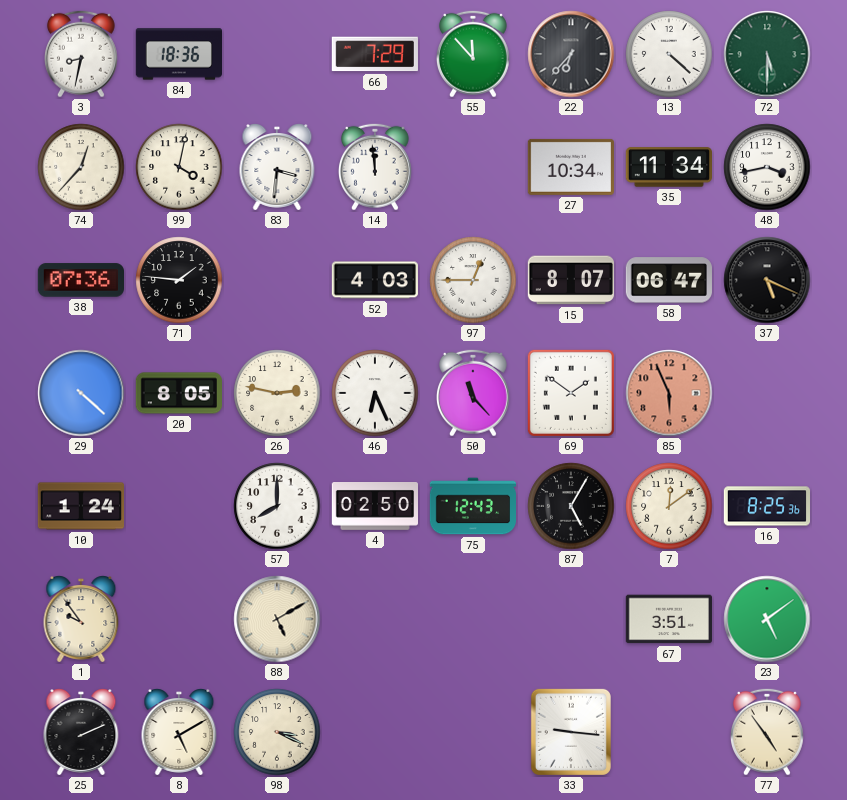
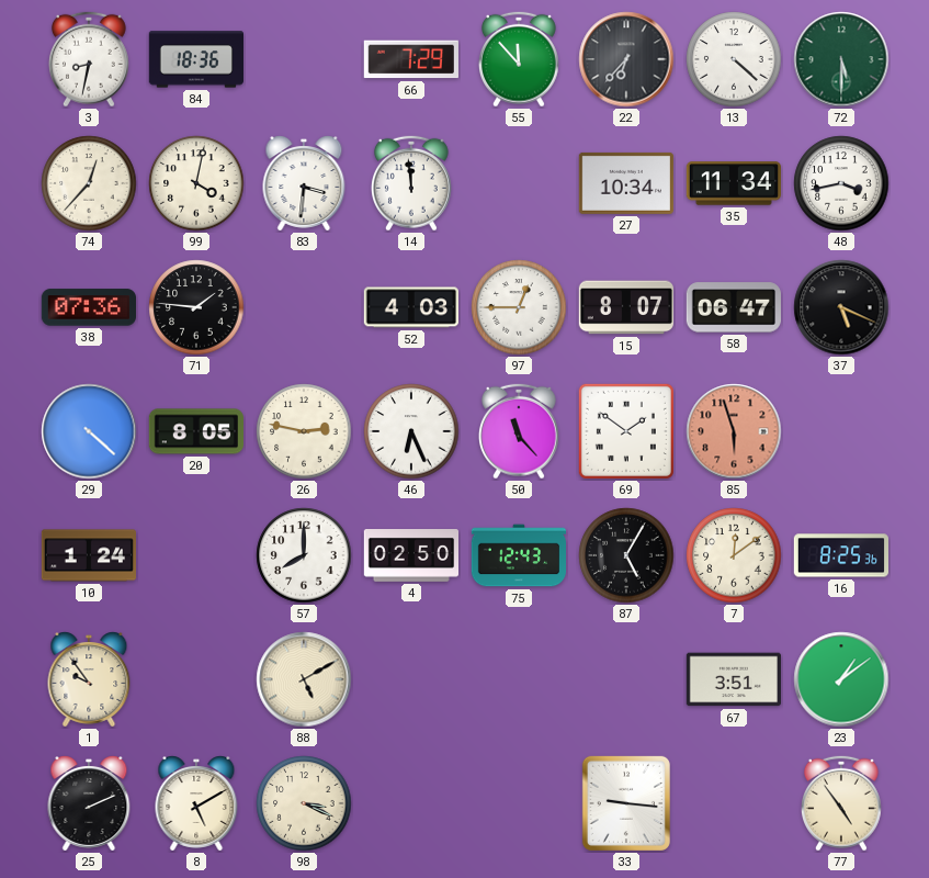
85: 5:56 -> 5:57 (734, 431)
23: 5:09 -> 1:09 (841, 679)
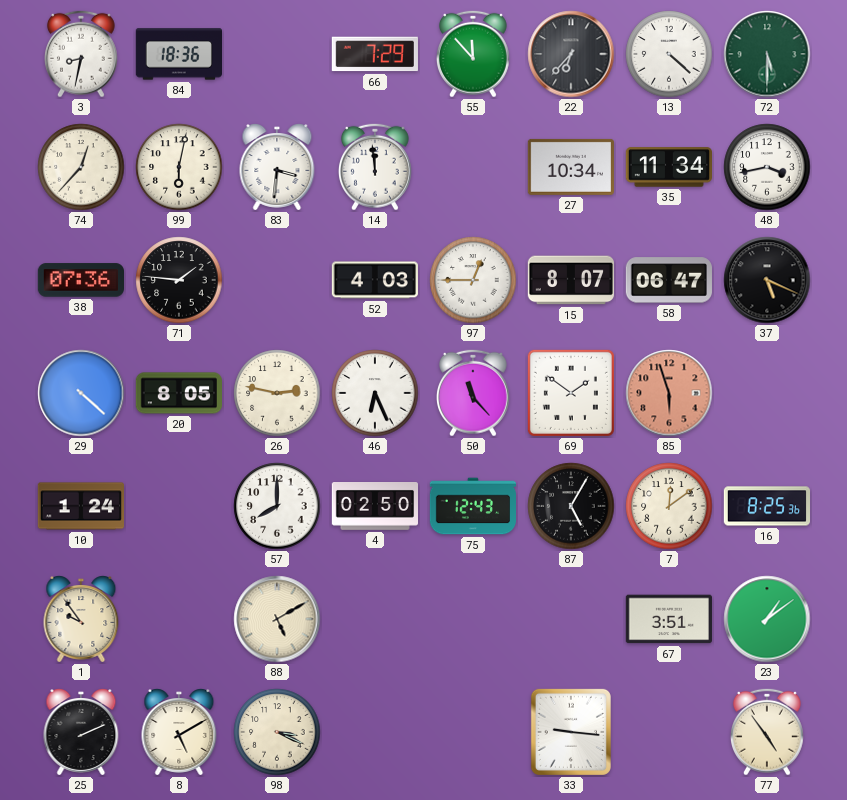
99: 4:02 -> 6:02 (179, 167)
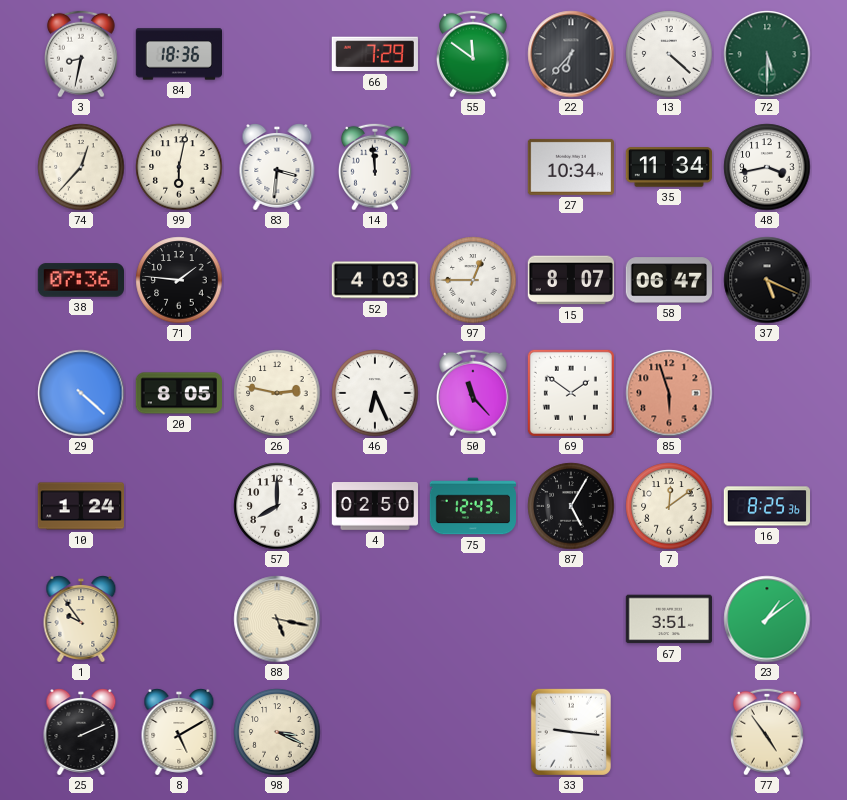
55: 11:53 -> 11:51 (473, 54)
88: 5:10 -> 5:17 (277, 619)
